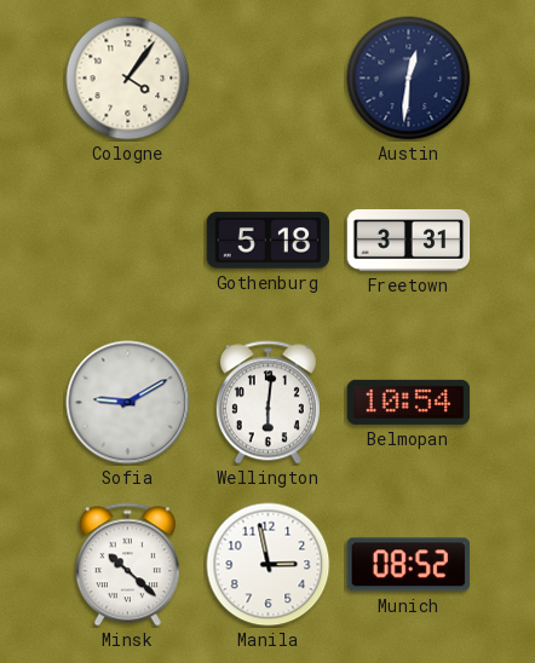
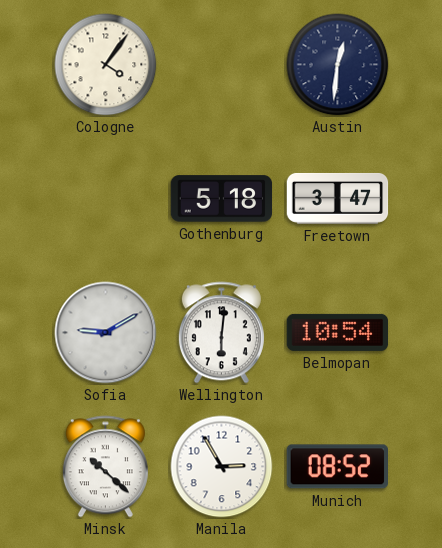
Freetown: 3:31 -> 3:47 (338, 199)
Manila: 2:58 -> 2:55 (222, 467)
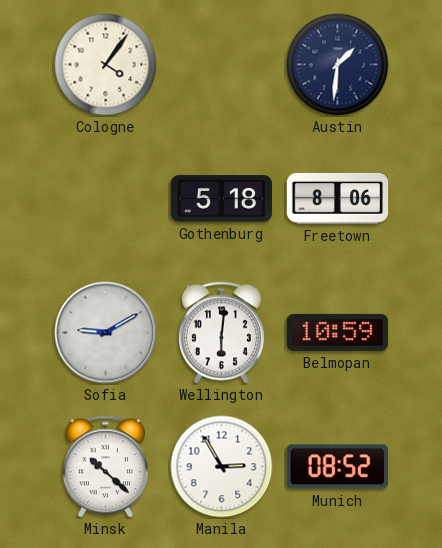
Austin: 12:31 -> 1:31 (338, 65)
Freetown: 3:47 -> 8:06 (338, 199)
Belmopan: 10:54 -> 10:59 (338, 332)
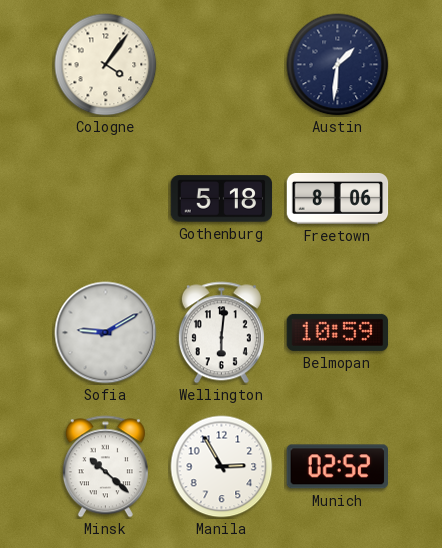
Munich: 08:52 -> 02:52 (337, 467)
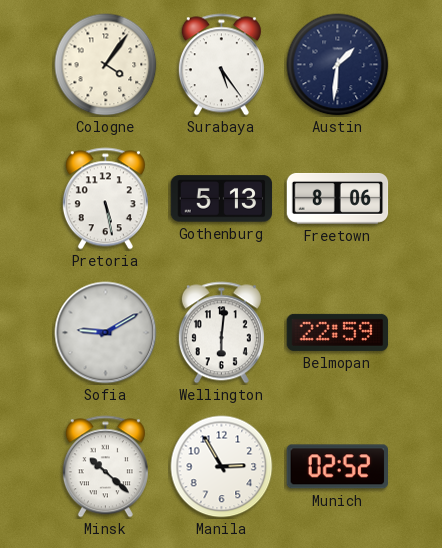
Surabaya: none -> 5:24 (221, 65)
Pretoria: none -> 5:28 (105, 199)
Gothenburg: 5:18 -> 5:13 (222, 199)
Belmopan: 10:59 -> 22:59 (338, 332)
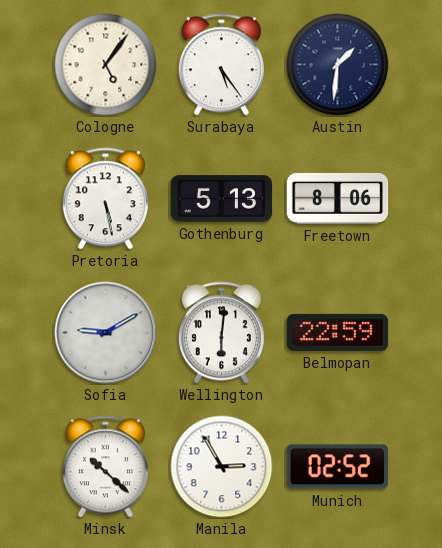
Cologne: 4:06 -> 5:06 (106, 65)
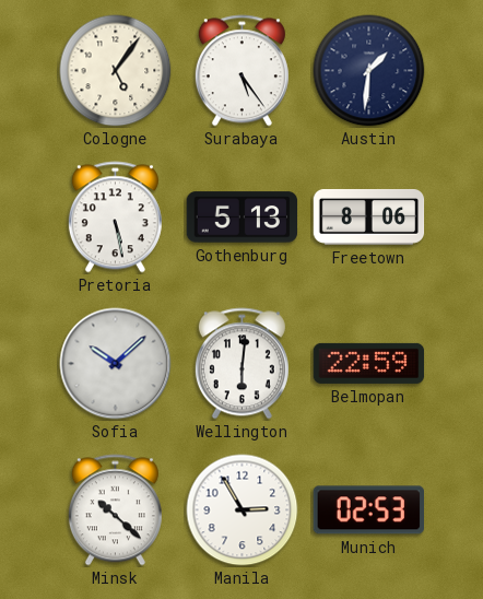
Sofia: 9:10 -> 10:08 (116, 364)
Munich: 02:52 -> 02:53 (368, 510)
